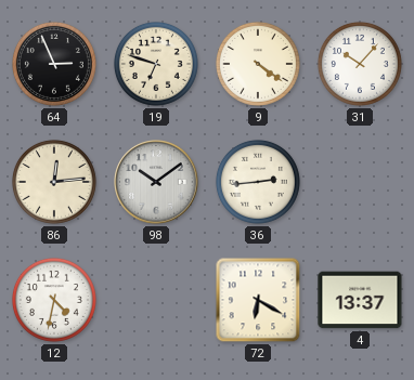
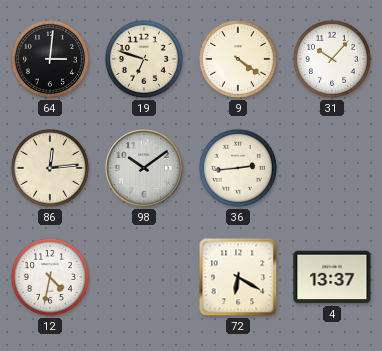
64: 2:56 -> 3:01 (50, 59)
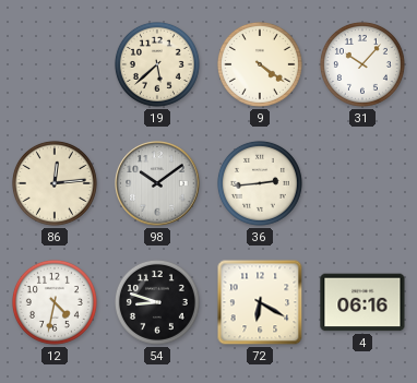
64: 3:01 -> none (50, 59)
19: 6:48 -> 5:38 (157, 64)
54: none -> 8:48 (157, 302)
4: 13:37 -> 06:16 (362, 302)
